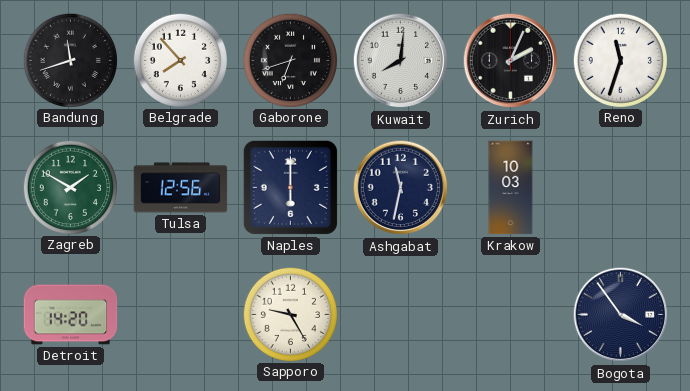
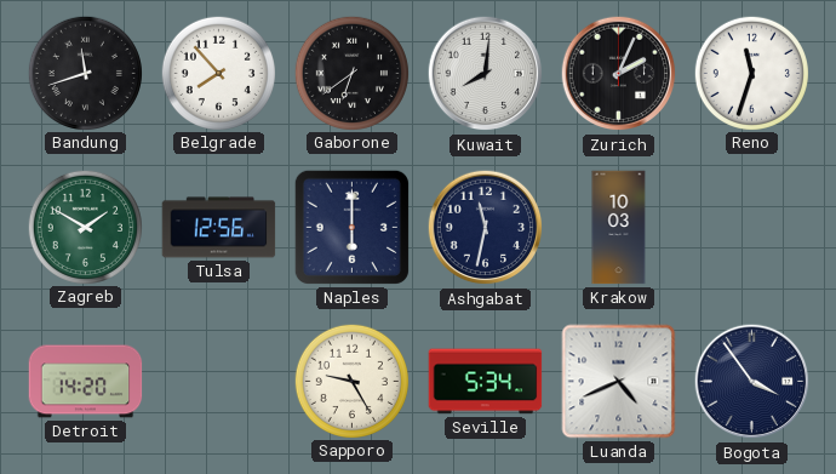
Gaborone: 6:42 -> 6:39 (351, 73)
Seville: none -> 5:34 (486, 382)
Luanda: none -> 4:41 (619, 382)
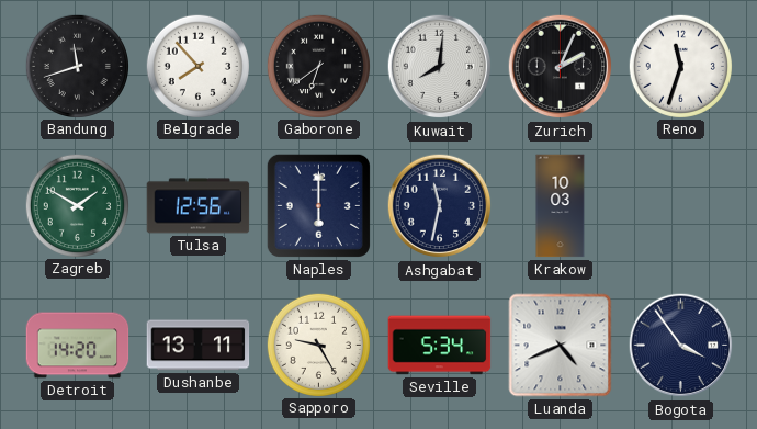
Dushanbe: none -> 13:11 (199, 346)
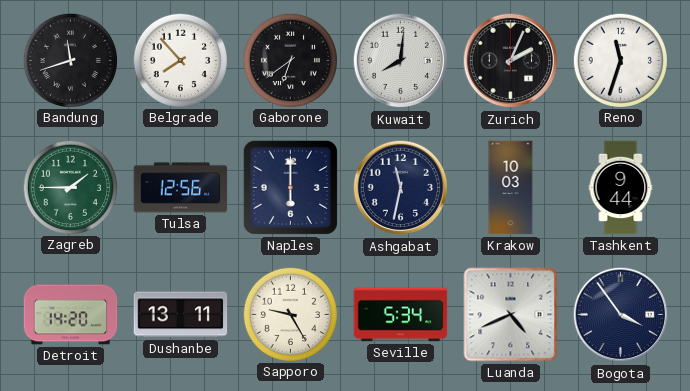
Zagreb: 1:50 -> 1:45 (70, 187)
Tashkent: none -> 9:44 (621, 188)
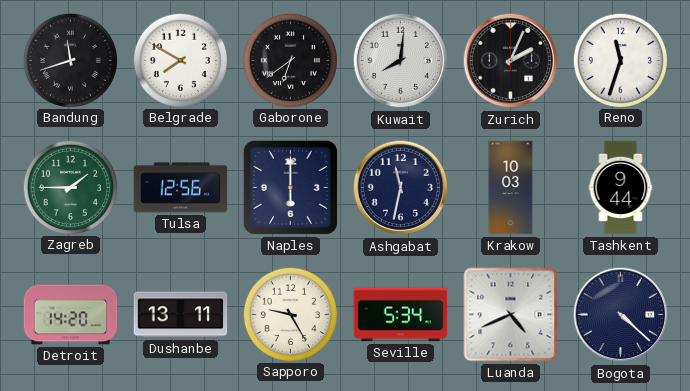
Belgrade: 7:53 -> 7:50 (180, 60)
Bogota: 3:54 -> 4:22 (621, 315)
